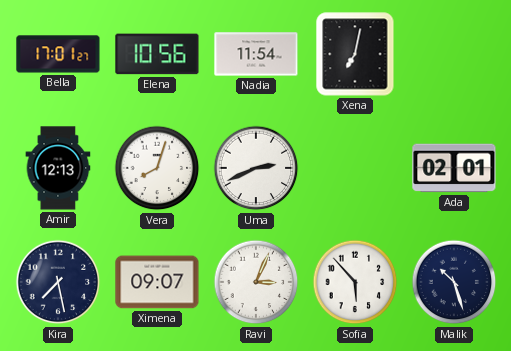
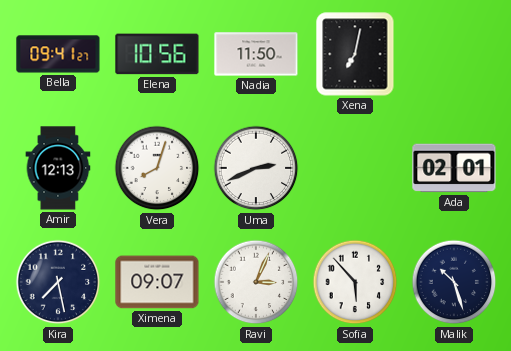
Bella: 17:01 -> 09:41 (58, 54)
Nadia: 11:54 -> 11:50 (256, 54)
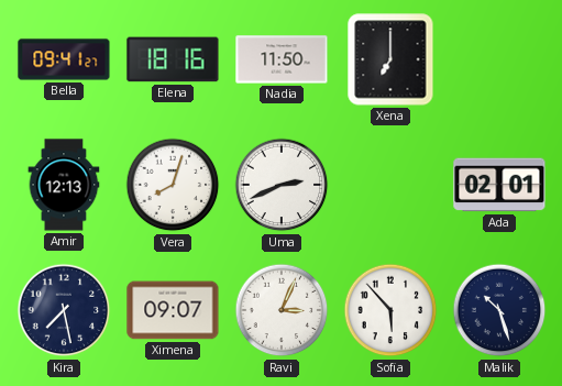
Elena: 10:56 -> 18:16 (173, 59)
Xena: 7:02 -> 7:00 (390, 59)
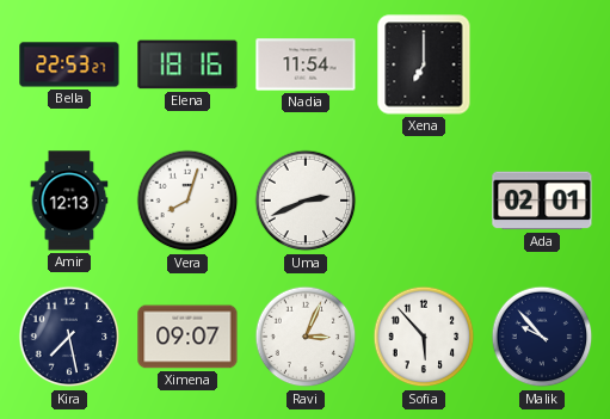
Bella: 09:41 -> 22:53 (69, 64)
Nadia: 11:50 -> 11:54 (306, 64)
Malik: 10:27 -> 9:53 (542, 337)
